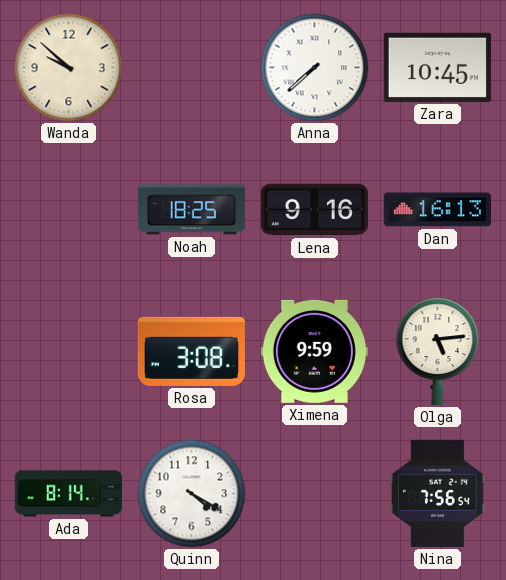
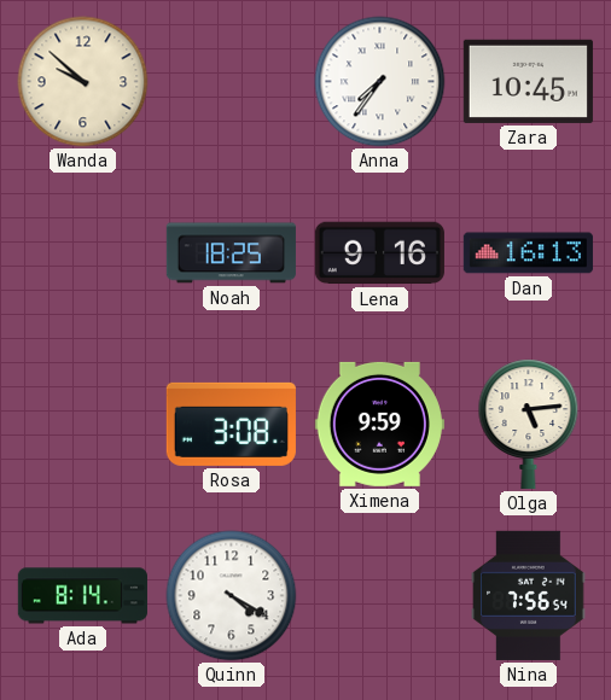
Anna: 7:38 -> 7:36 (380, 82)
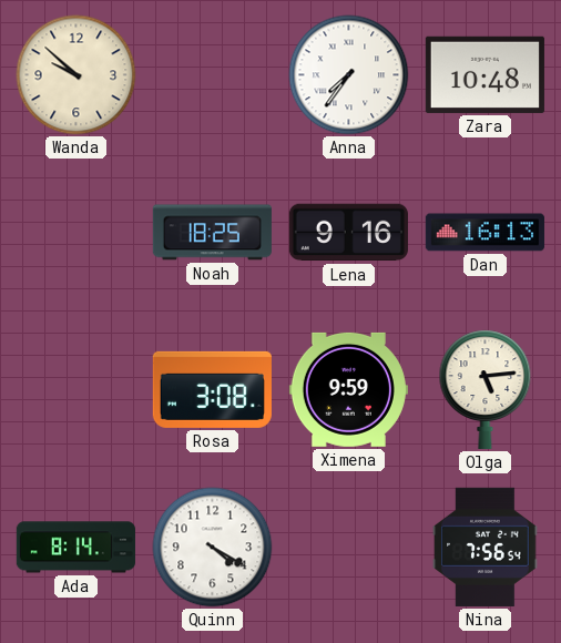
Zara: 10:45 -> 10:48 (484, 74)
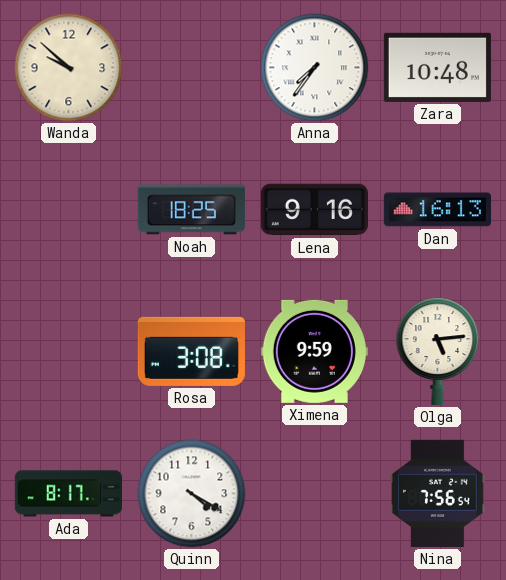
Ada: 8:14 -> 8:17 (68, 494)
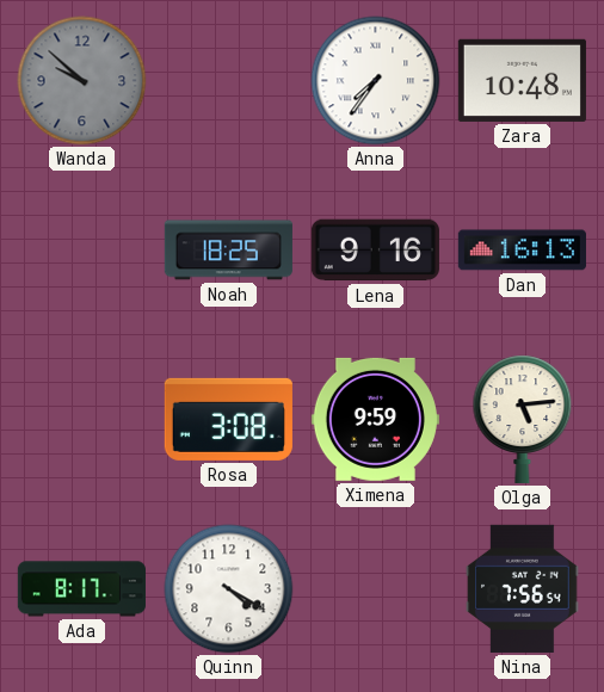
Wanda dial: cream -> grey (82, 81)
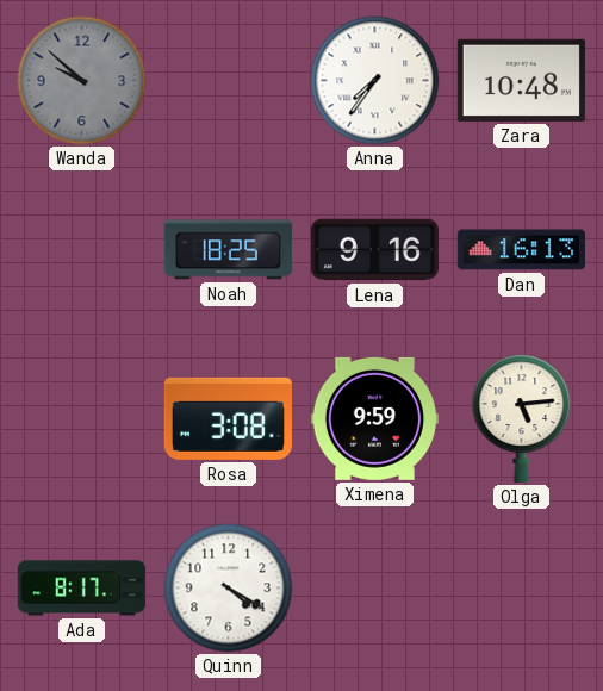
Nina: 7:56 -> none (523, 588)
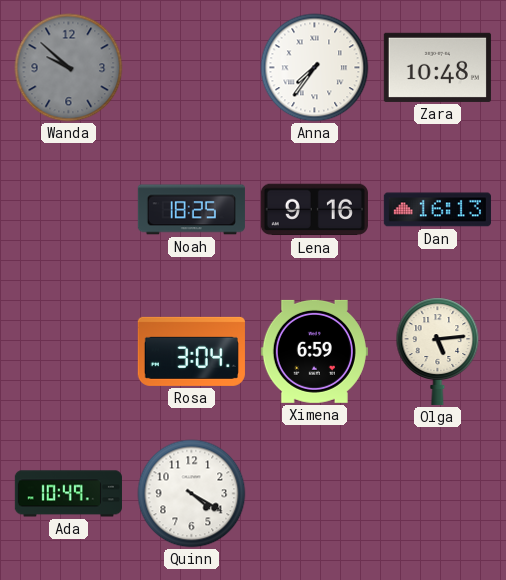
Rosa: 3:08 -> 3:04 (191, 351)
Ximena: 9:59 -> 6:59 (314, 351)
Ada: 8:17 -> 10:49 (68, 494)
